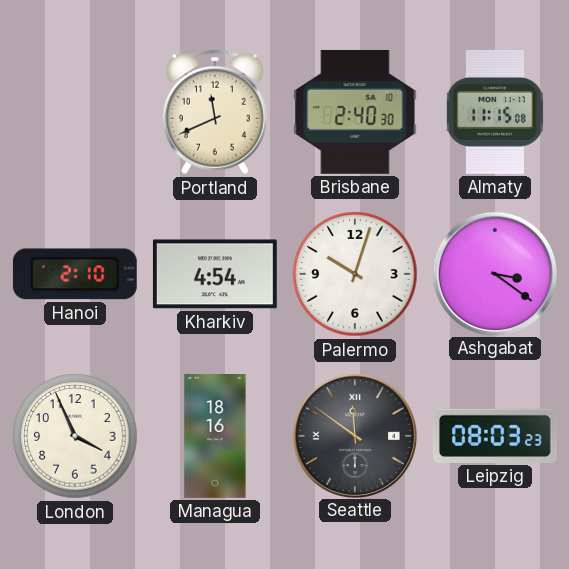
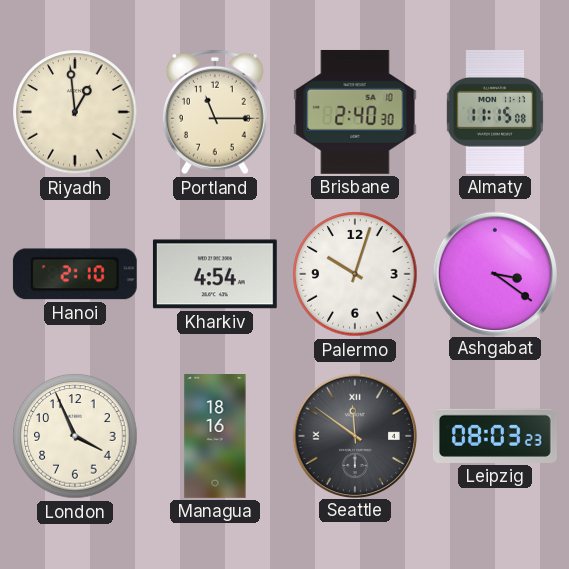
Riyadh: none -> 12:59 (75, 112)
Portland: 11:41 -> 11:15 (215, 112)
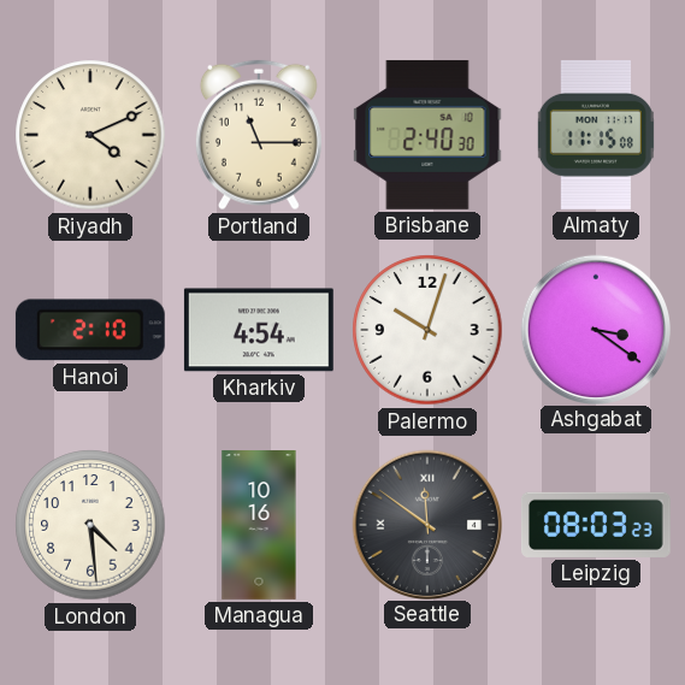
Riyadh: 12:59 -> 4:11 (90, 135)
London: 3:56 -> 4:29 (90, 525)
Managua: 18:16 -> 10:16 (259, 526)
